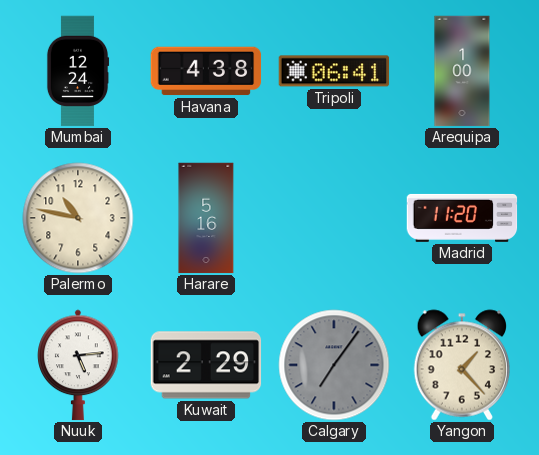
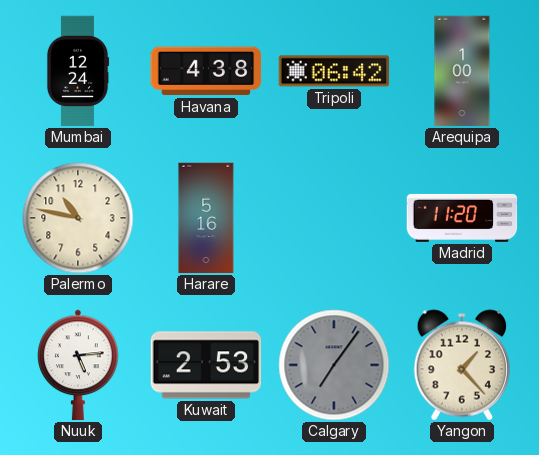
Tripoli: 06:41 -> 06:42 (334, 71)
Kuwait: 2:29 -> 2:53 (206, 365)
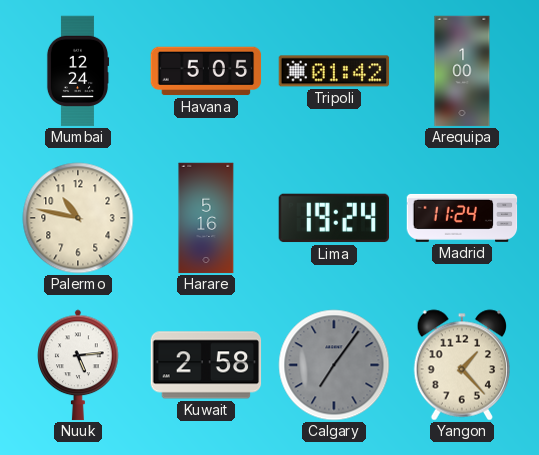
Havana: 4:38 -> 5:05 (206, 71)
Tripoli: 06:42 -> 01:42 (334, 71)
Lima: none -> 19:24 (334, 218)
Madrid: 11:20 -> 11:24 (462, 218)
Kuwait: 2:53 -> 2:58 (206, 365)
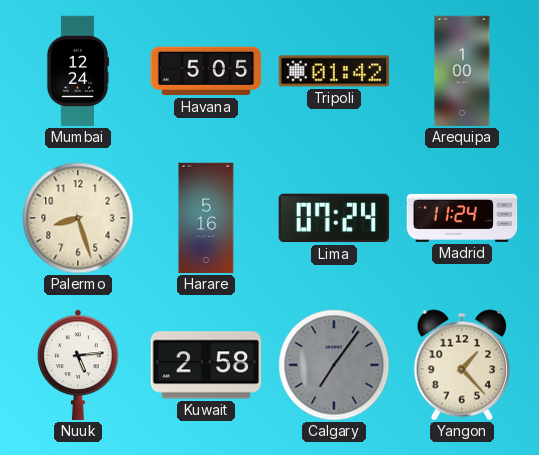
Palermo: 10:47 -> 8:27 (78, 218)
Lima: 19:24 -> 07:24 (334, 218)
